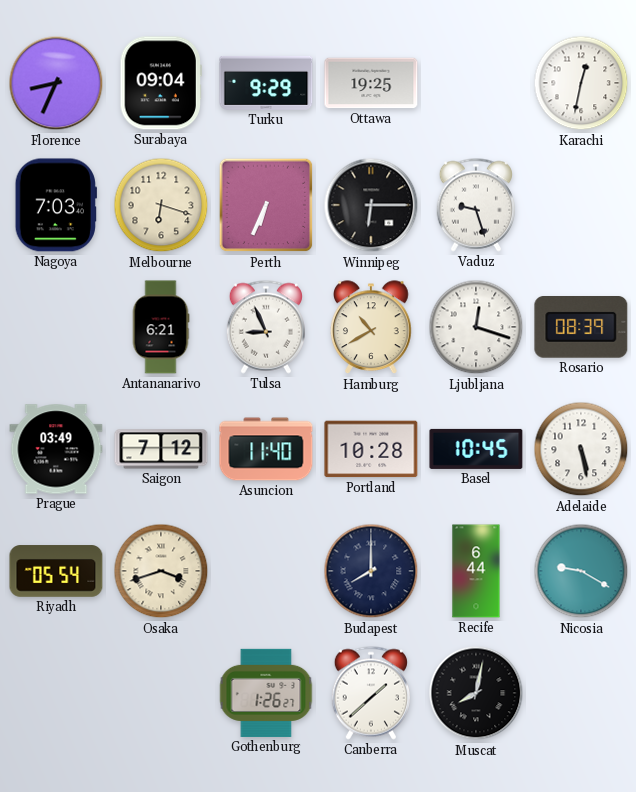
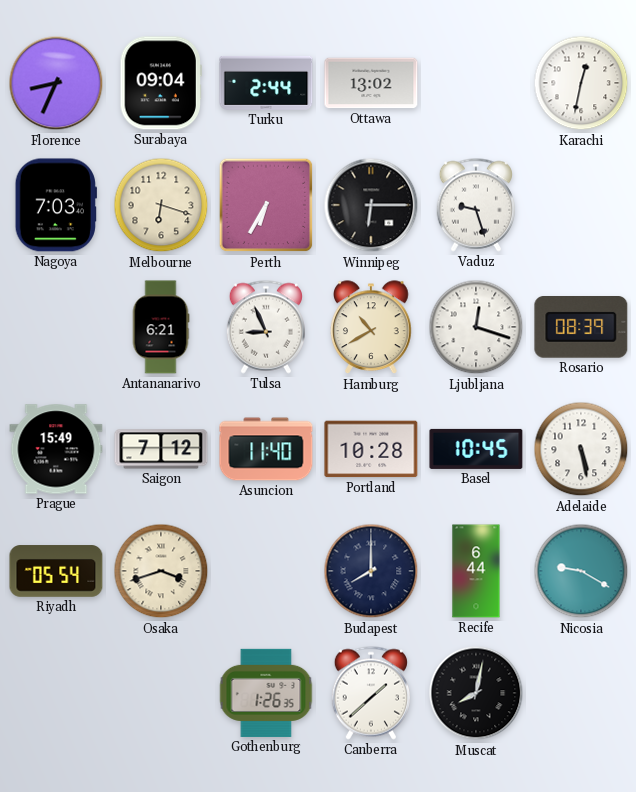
Turku: 9:29 -> 2:44 (266, 83)
Ottawa: 19:25 -> 13:02 (371, 83)
Perth: 6:34 -> 6:35 (266, 205)
Prague: 03:49 -> 15:49 (56, 449)
Gothenburg: 1:26:27 -> 1:26:35 (266, 693)
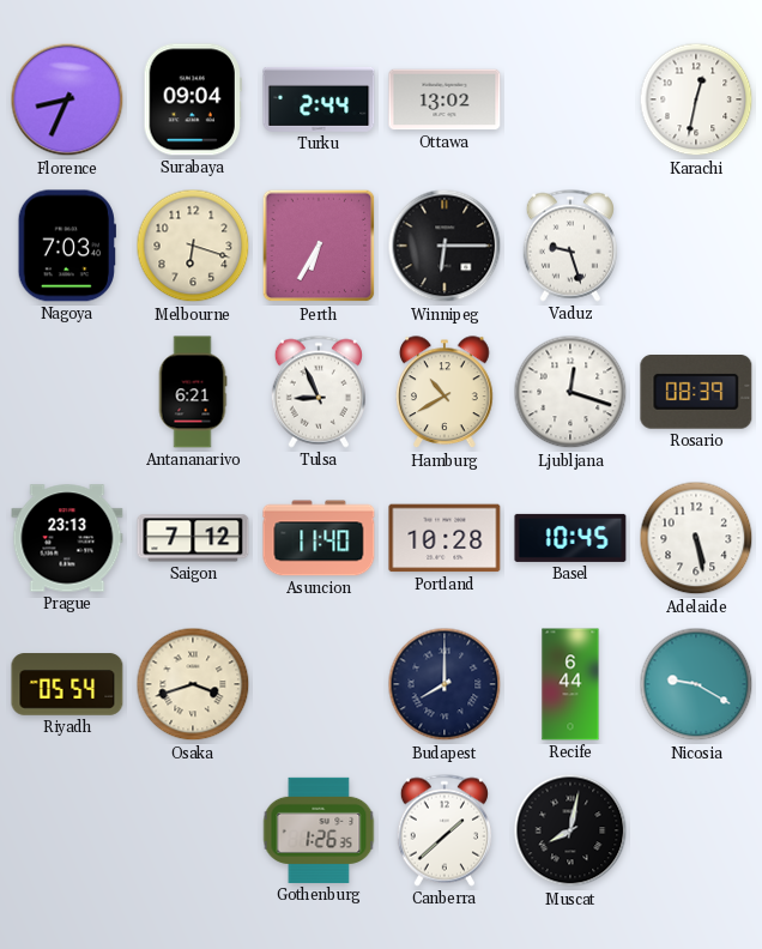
Prague: 15:49 -> 23:13 (67, 538)
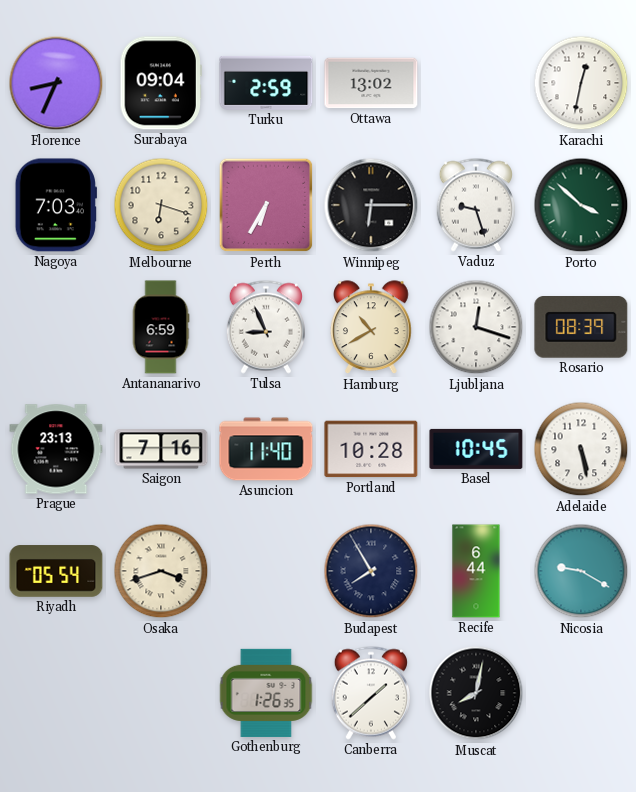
Turku: 2:44 -> 2:59 (266, 83)
Porto: none -> 3:52 (581, 205)
Antananarivo: 6:21 -> 6:59 (161, 327)
Saigon: 7:12 -> 7:16 (161, 449)
Budapest: 8:00 -> 7:55 (371, 571)
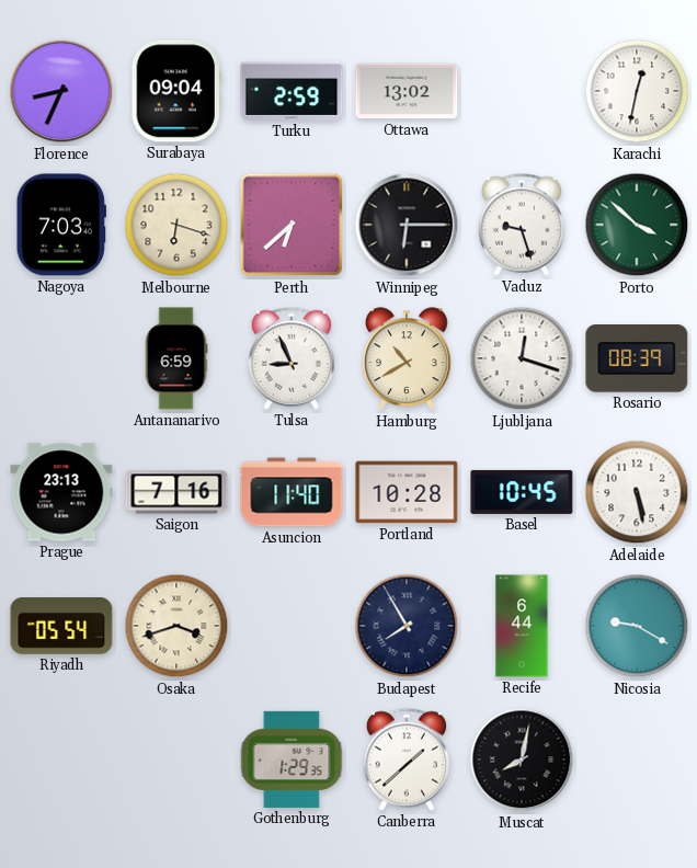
Perth: 6:35 -> 6:38 (292, 225)
Gothenburg: 1:26 -> 1:29 (292, 759)
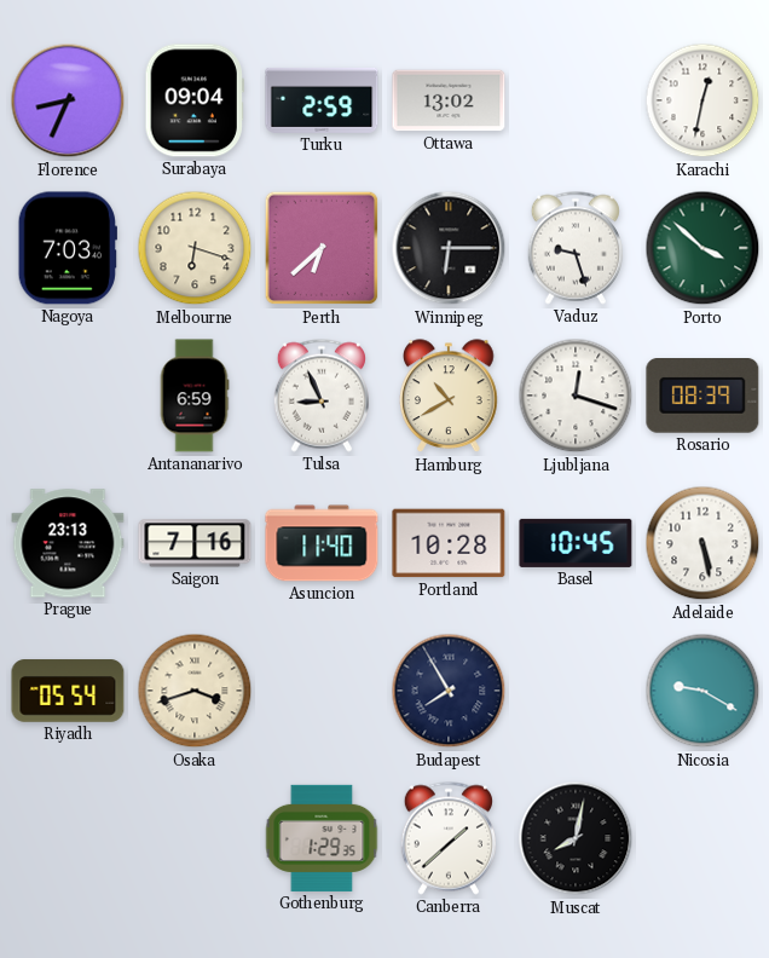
Recife: 6:44 -> none (522, 626)
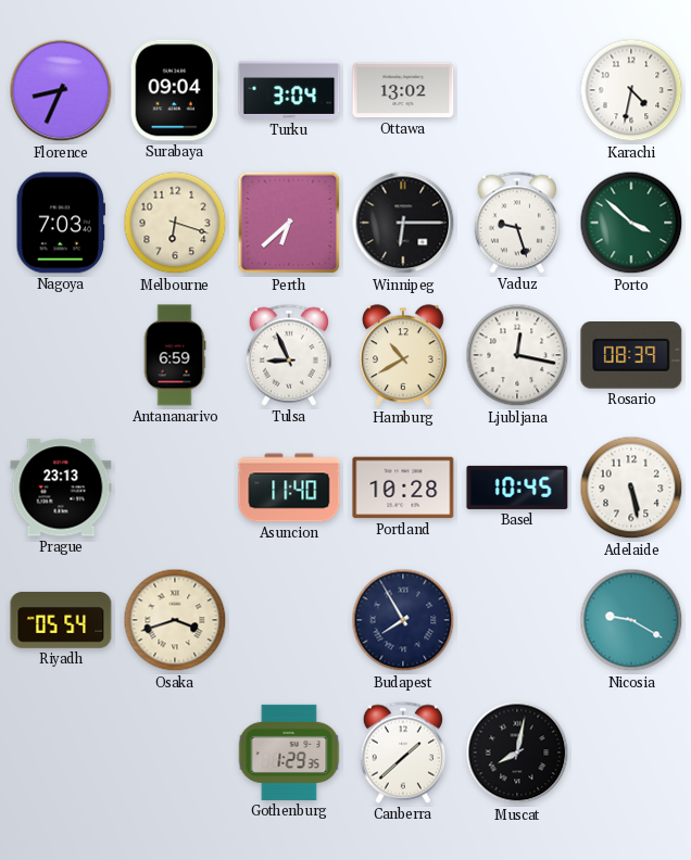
Turku: 2:59 -> 3:04 (289, 90)
Karachi: 12:32 -> 4:32 (631, 90)
Ljubljana: 12:18 -> 12:17 (517, 355)
Saigon: 7:16 -> none (195, 543)
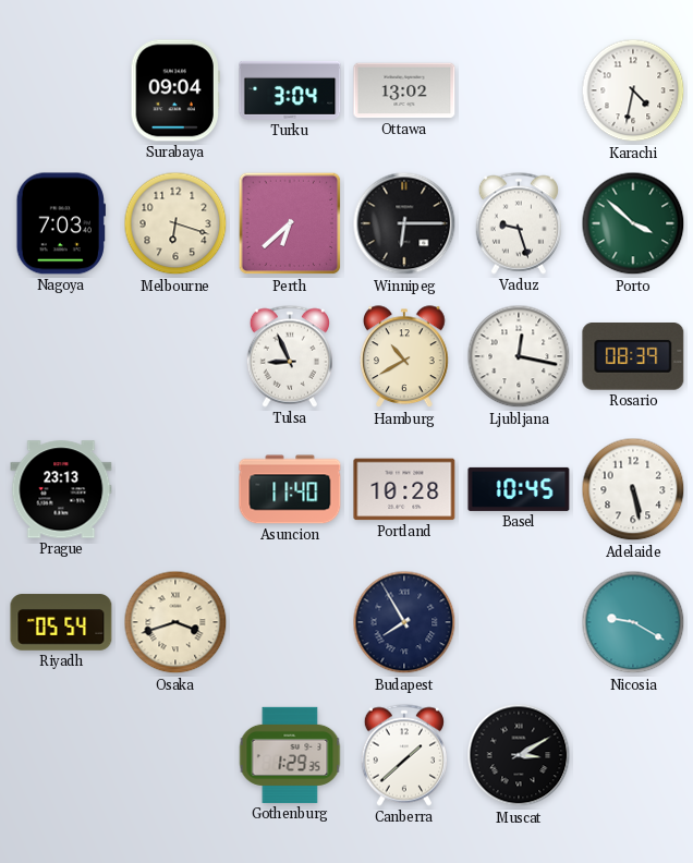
Florence: 8:34 -> none (61, 90)
Antananarivo: 6:59 -> none (175, 355)
Muscat: 8:02 -> 3:10 (519, 755)
